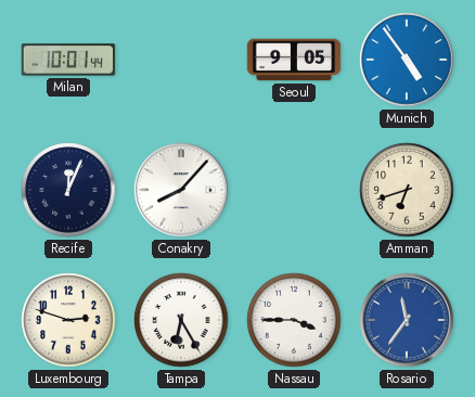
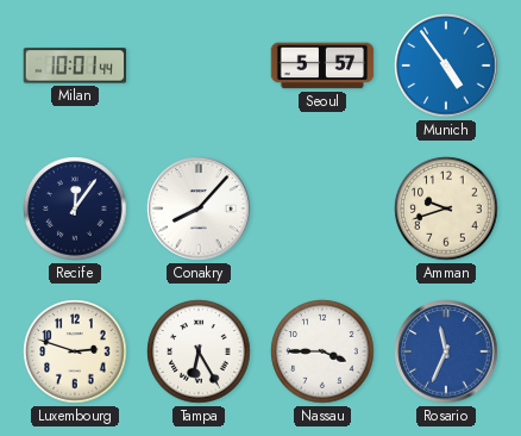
Seoul: 9:05 -> 5:57 (322, 66)
Recife: 12:04 -> 12:06 (75, 208)
Amman: 6:42 -> 9:42 (446, 208)
Rosario: 11:36 -> 11:34 (446, 351)
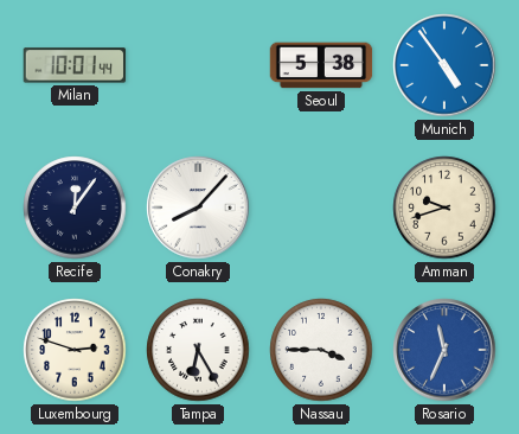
Seoul: 5:57 -> 5:38 (321, 65)
